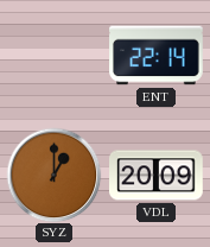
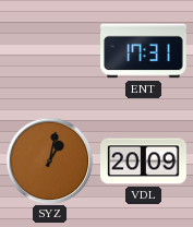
ENT: 22:14 -> 17:31 (144, 51)
SYZ: 1:00 -> 1:02 (49, 160)
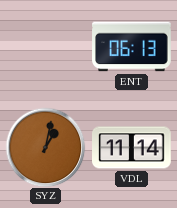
ENT: 17:31 -> 06:13 (132, 47)
VDL: 20:09 -> 11:14 (132, 148)
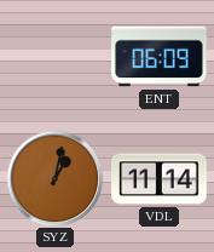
ENT: 06:13 -> 06:09 (160, 57)
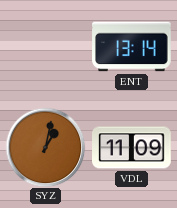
ENT: 06:09 -> 13:14 (132, 47)
VDL: 11:14 -> 11:09 (132, 148)
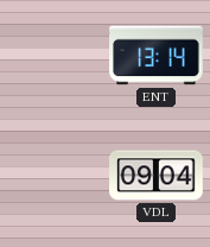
SYZ: 1:02 -> none (45, 147)
VDL: 11:09 -> 09:04 (157, 176)
